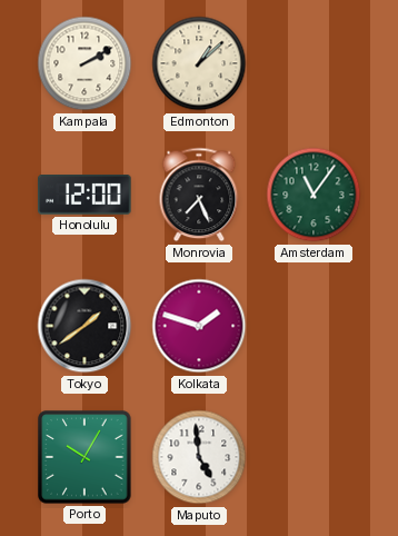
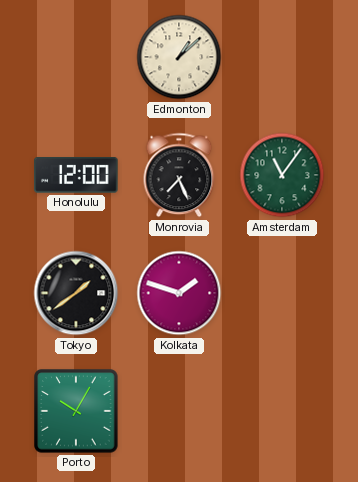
Kampala: 2:10 -> none (84, 63)
Maputo: 4:59 -> none (199, 457)
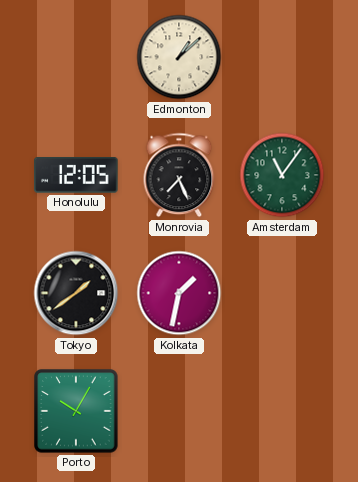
Honolulu: 12:00 -> 12:05 (76, 176)
Kolkata: 1:48 -> 1:32 (179, 293)
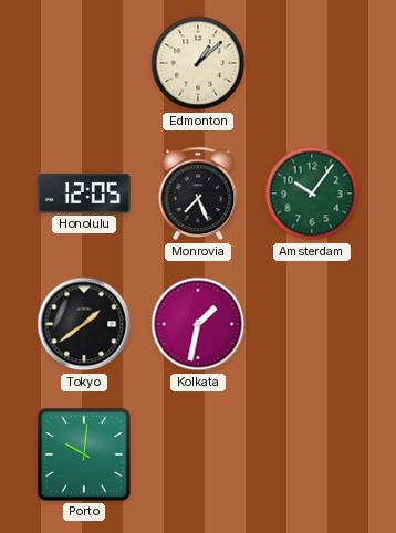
Amsterdam: 11:06 -> 10:06 (312, 194)
Porto: 10:05 -> 10:01 (84, 454)
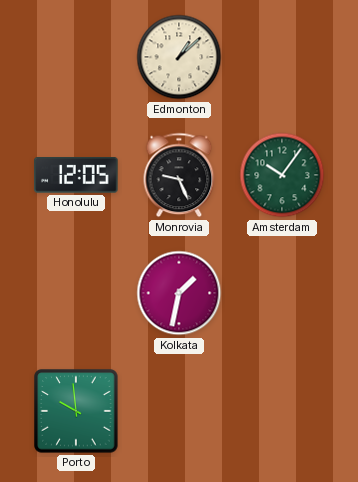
Monrovia: 7:26 -> 9:26 (179, 175)
Tokyo: 1:39 -> none (84, 324)
Porto: 10:01 -> 9:59 (76, 411)
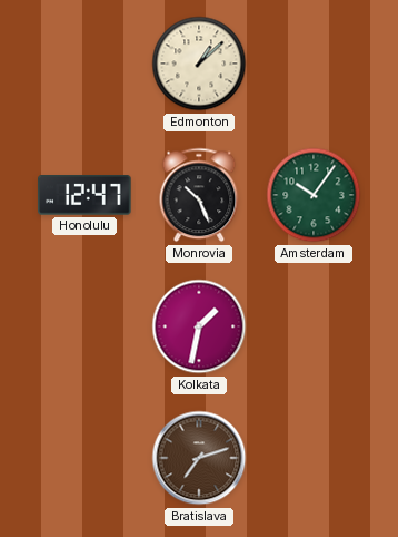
Honolulu: 12:05 -> 12:47 (84, 196)
Monrovia: 9:26 -> 10:26 (199, 195)
Porto: 9:59 -> none (76, 411)
Bratislava: none -> 7:12 (199, 458)
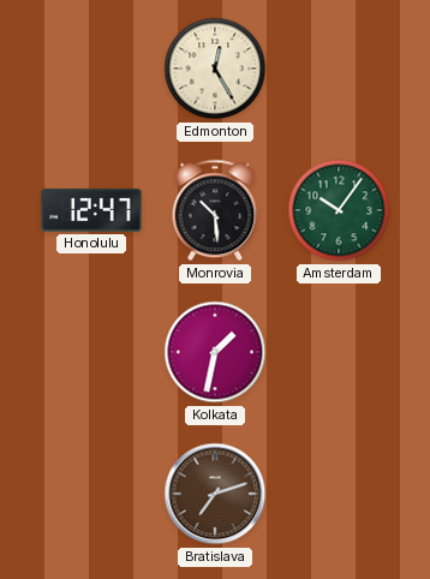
Edmonton: 1:08 -> 12:25 (215, 68)
Monrovia: 10:26 -> 10:29 (215, 210)
